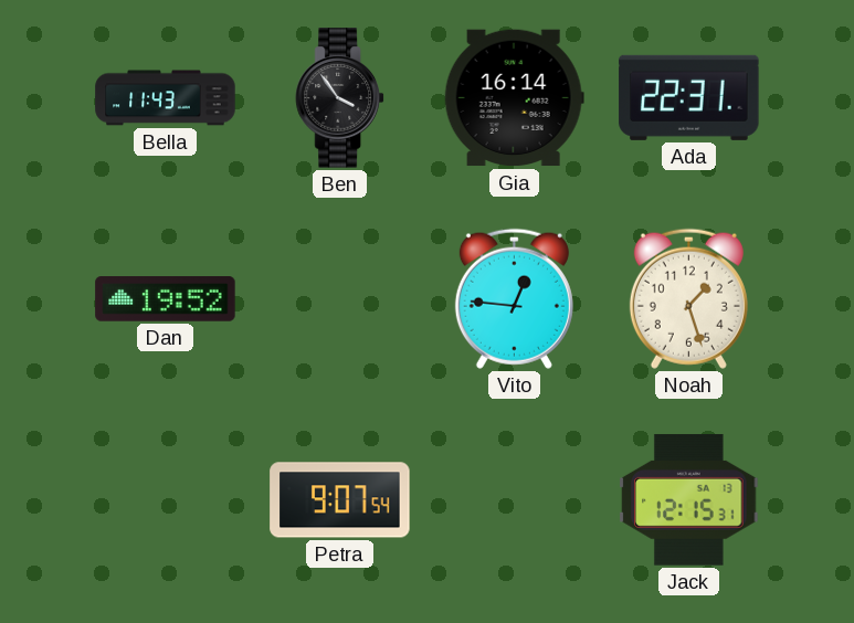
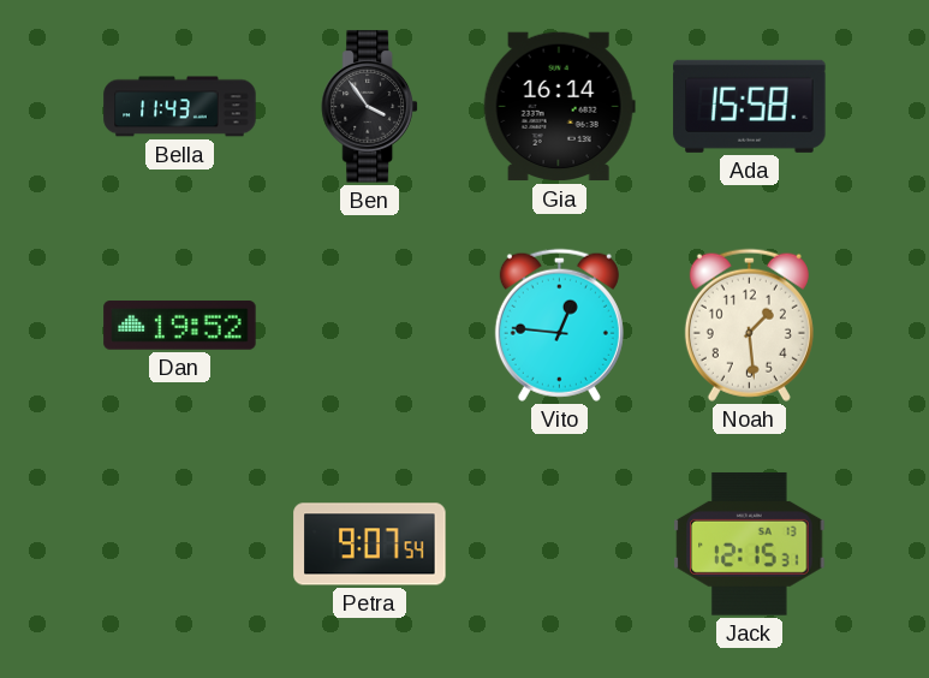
Ada: 22:31 -> 15:58 (750, 106)
Noah: 1:27 -> 1:29 (749, 325)
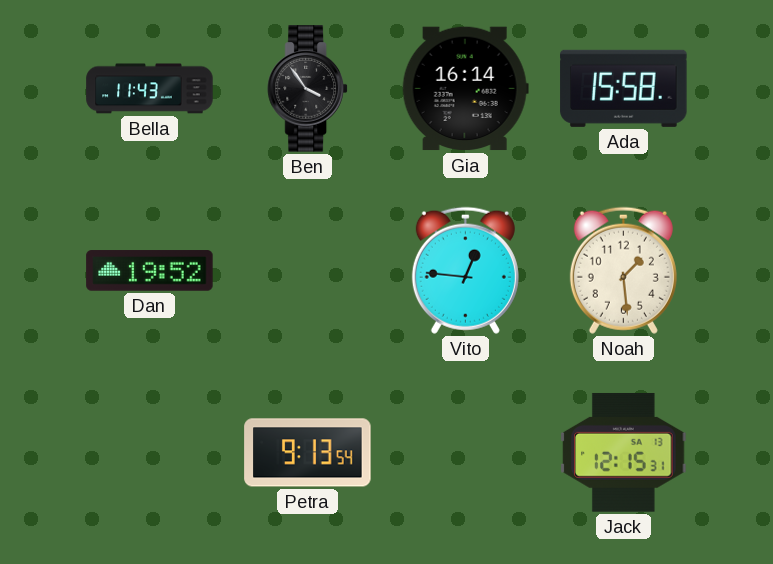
Petra: 9:07 -> 9:13 (308, 453)
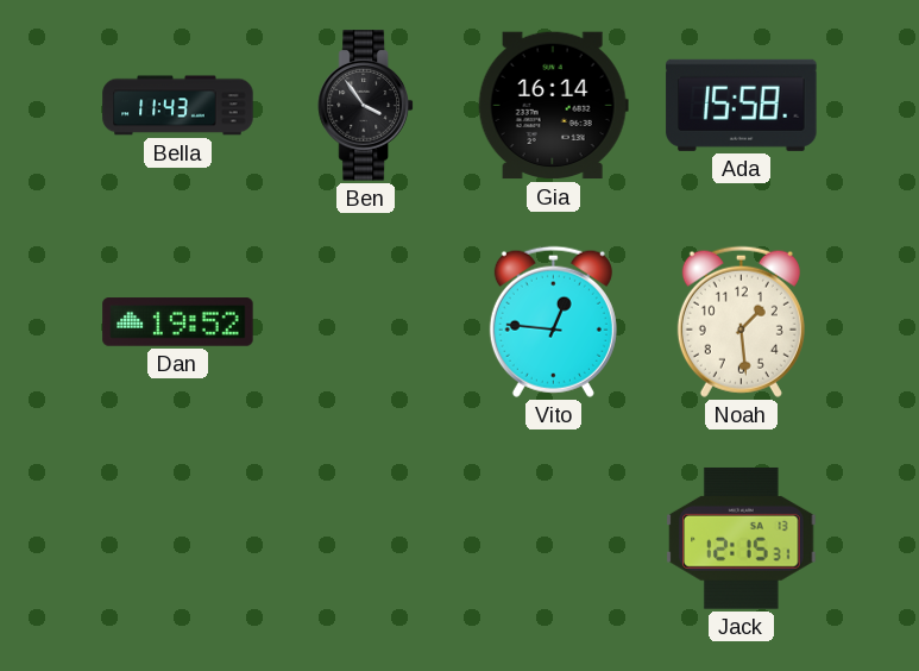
Petra: 9:13 -> none (308, 453)
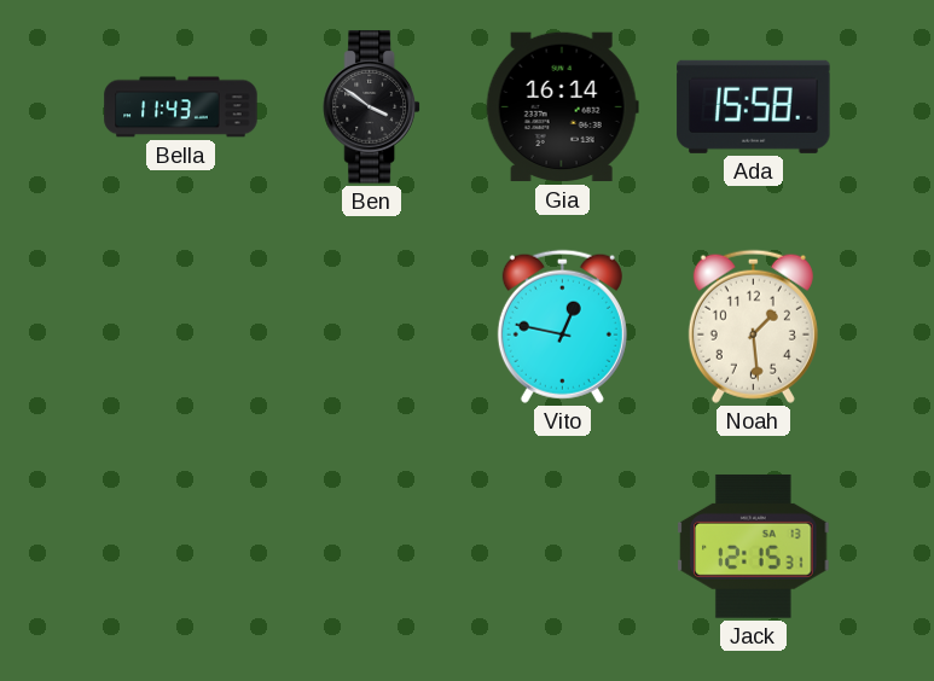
Ben: 3:54 -> 3:51 (372, 107)
Dan: 19:52 -> none (178, 322)
Vito: 12:46 -> 12:47 (562, 326)
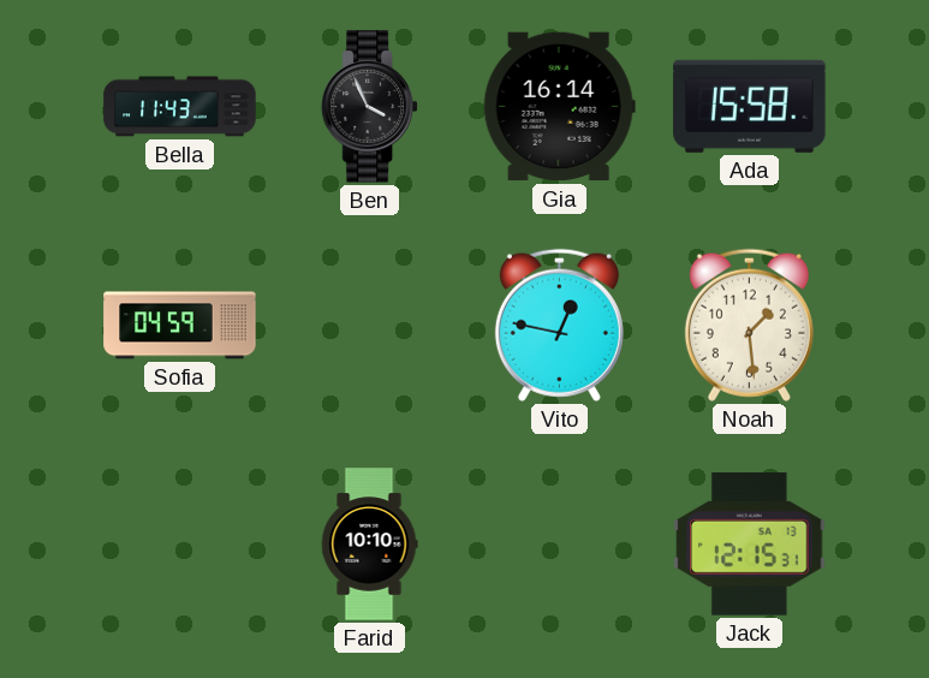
Ben: 3:51 -> 3:56 (370, 107)
Sofia: none -> 04:59 (180, 326)
Farid: none -> 10:10 (369, 545)
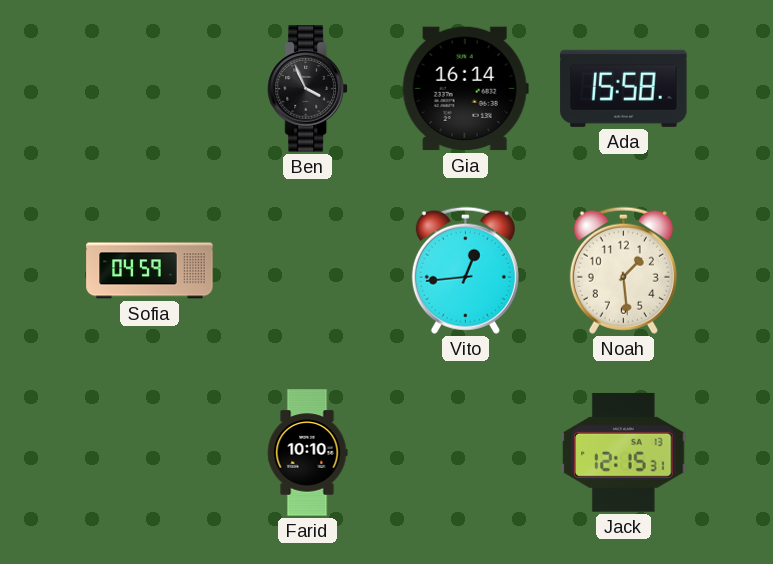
Bella: 11:43 -> none (180, 107)
Vito: 12:47 -> 12:44 (465, 270)
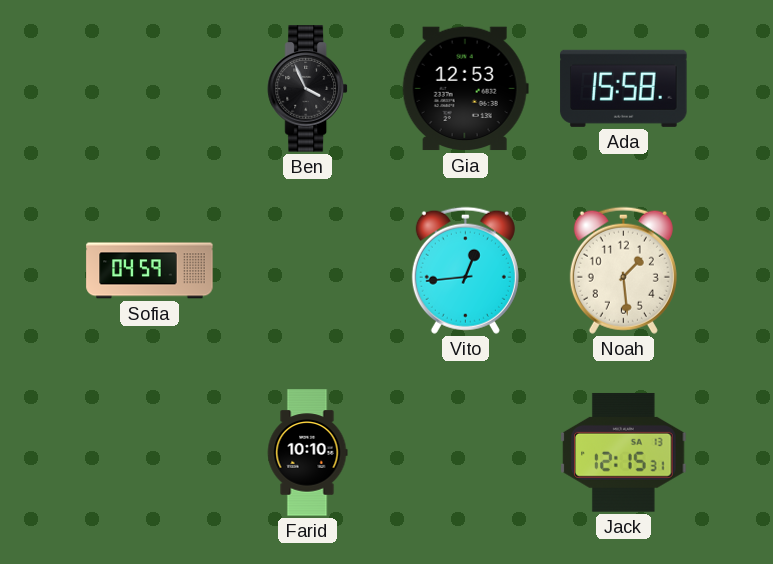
Gia: 16:14 -> 12:53 (465, 89)
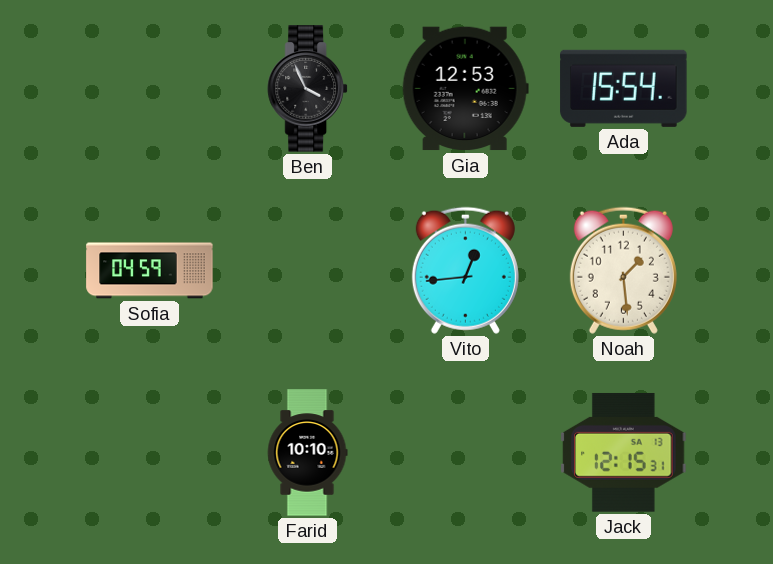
Ada: 15:58 -> 15:54 (624, 88)
